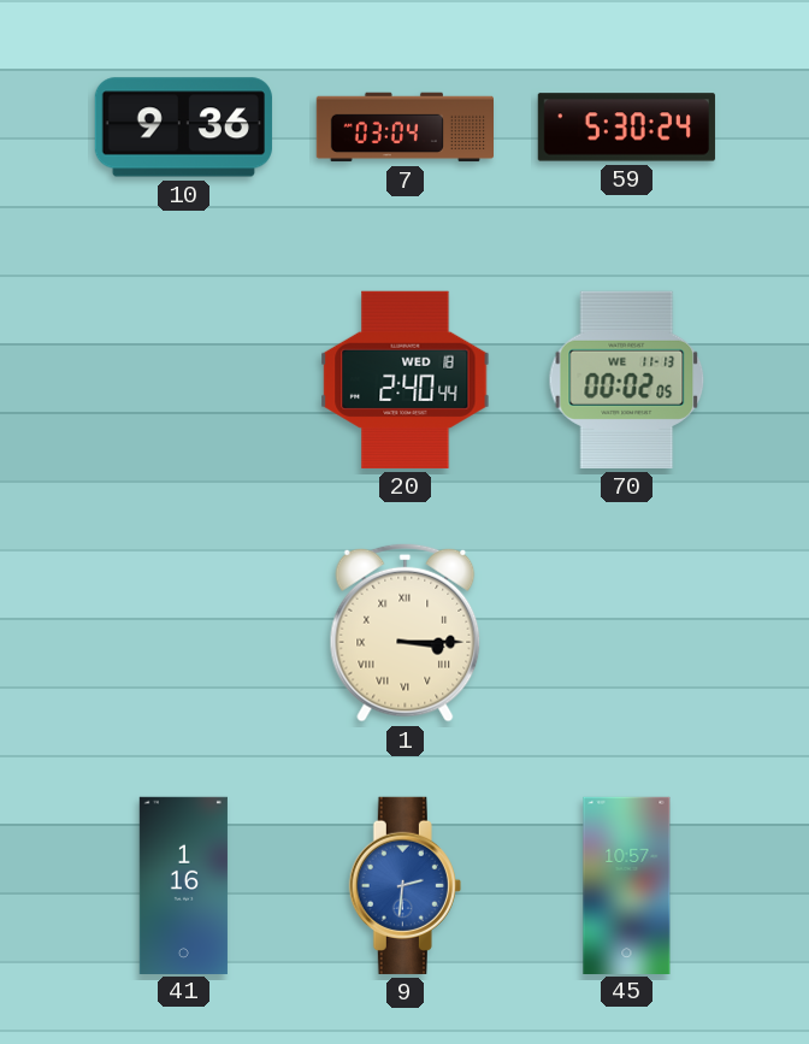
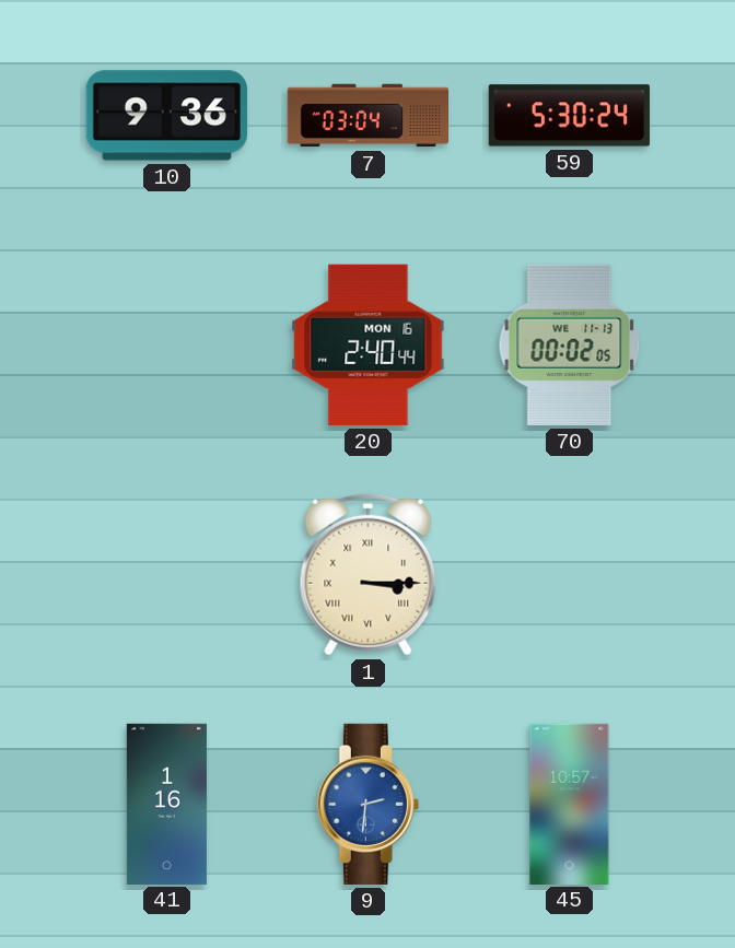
20 date: WED 18 -> MON 16 (369, 344)
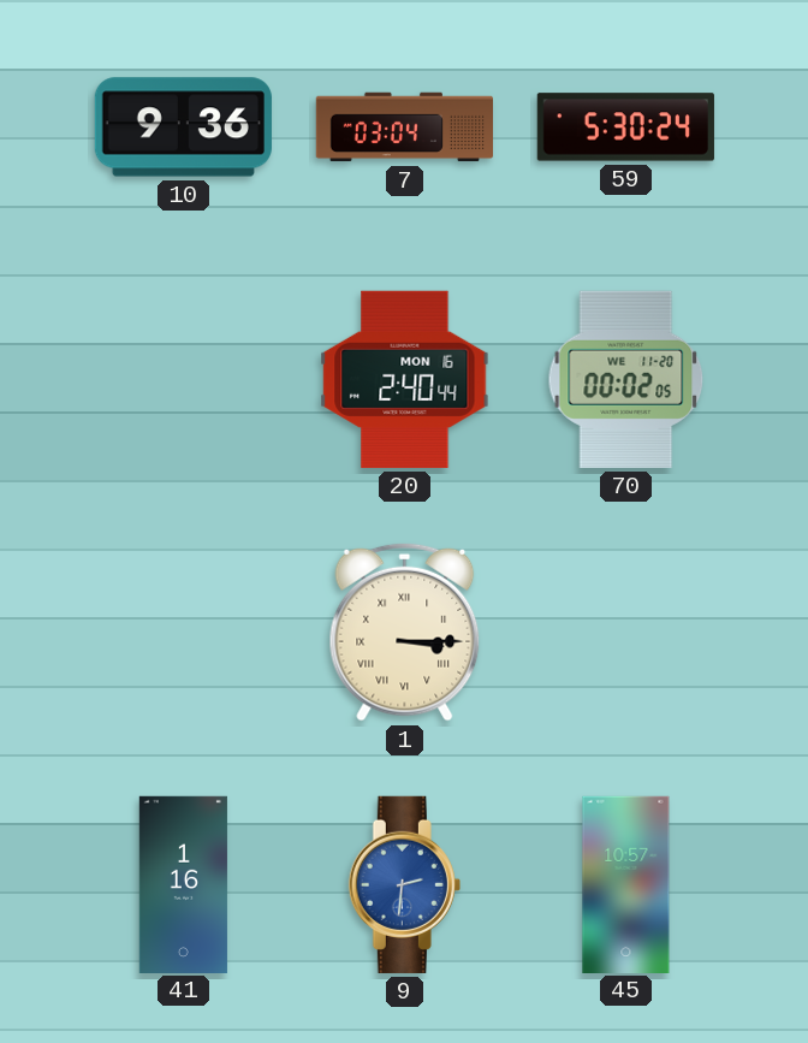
70 date: WE 11-13 -> WE 11-20 (626, 379)
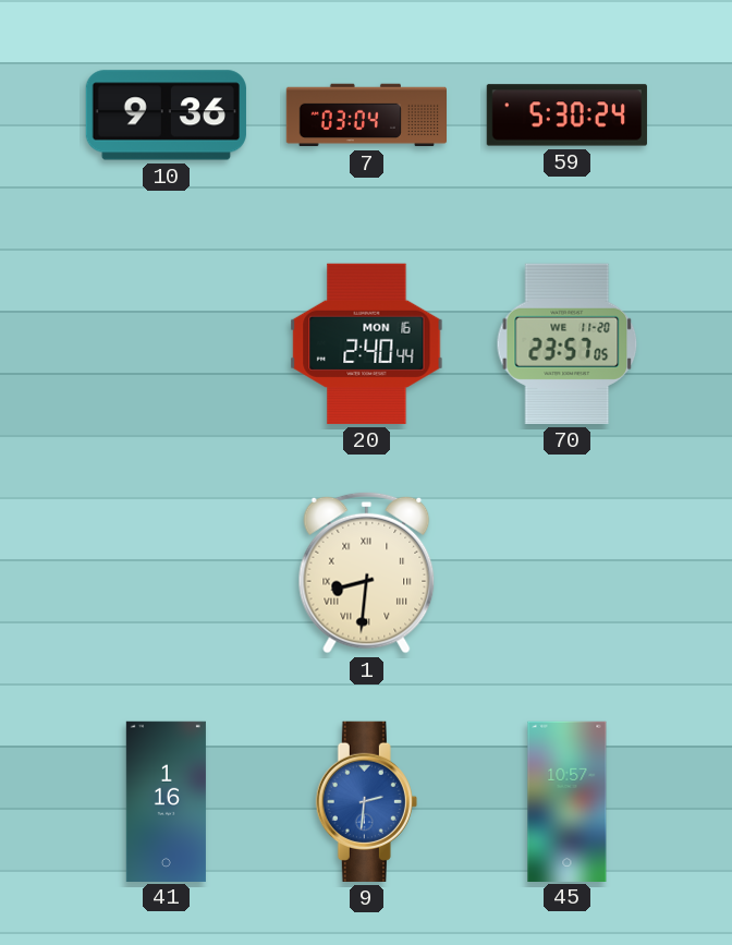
70: 00:02 -> 23:57 (568, 343)
1: 3:15 -> 8:31 (367, 572)
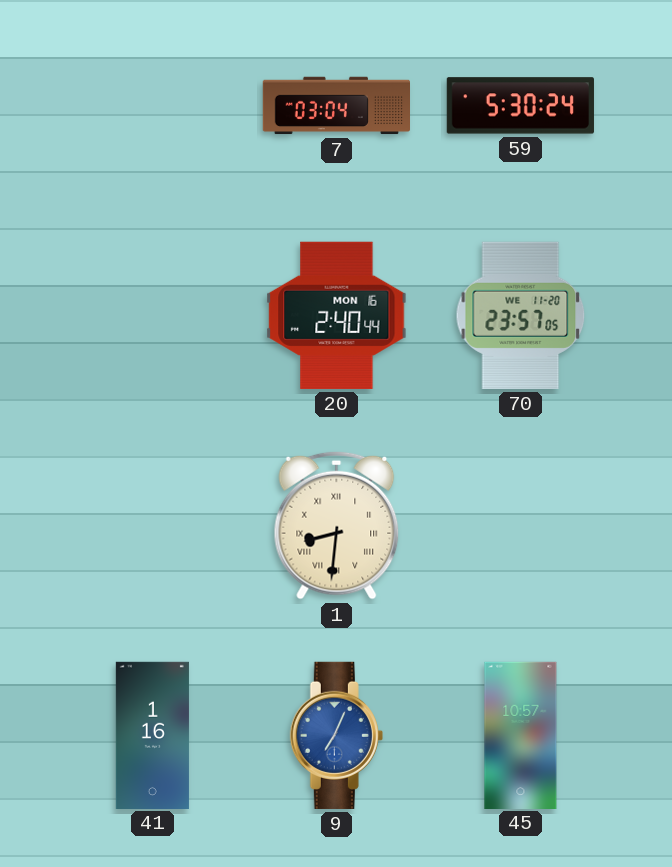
10: 9:36 -> none (166, 116)
9: 2:31 -> 7:04 (336, 735)
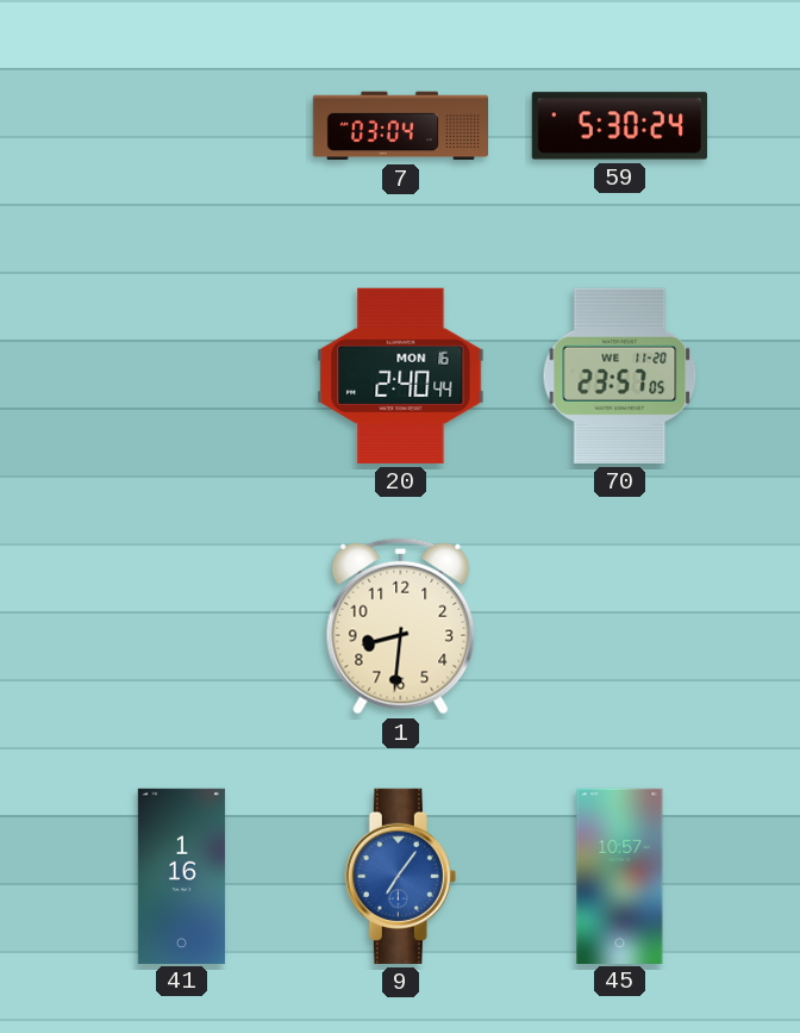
1 numerals: Roman -> Arabic (401, 626)
9: 7:04 -> 7:06 (400, 876)
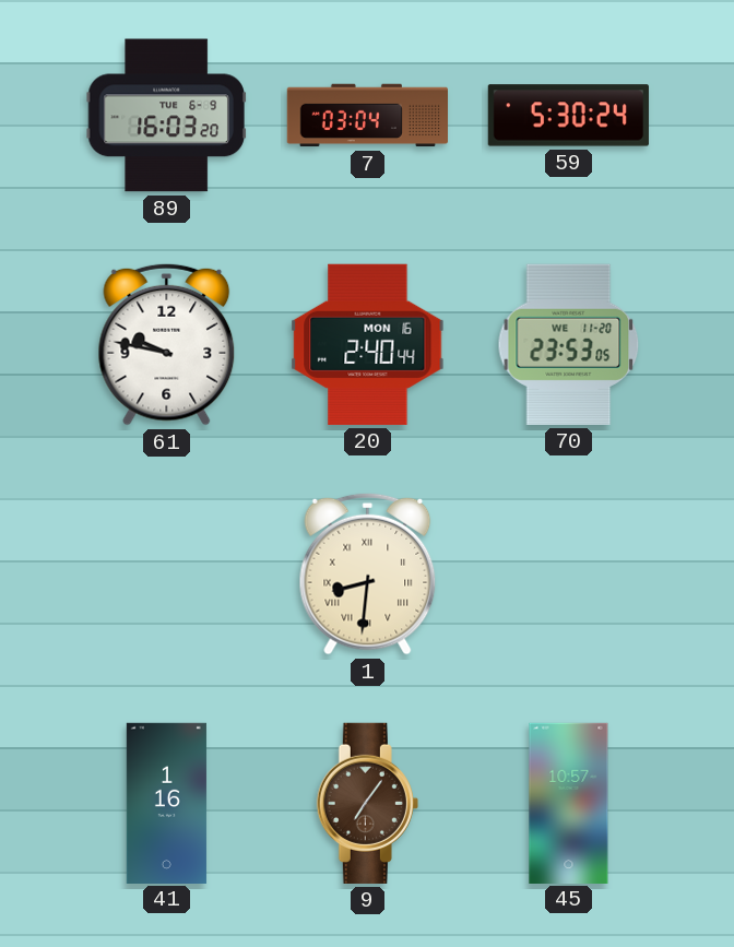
89: none -> 16:03 (166, 116)
61: none -> 9:47 (167, 344)
70: 23:57 -> 23:53 (569, 344)
1 numerals: Arabic -> Roman (368, 573)
9 dial: blue -> brown (367, 803)
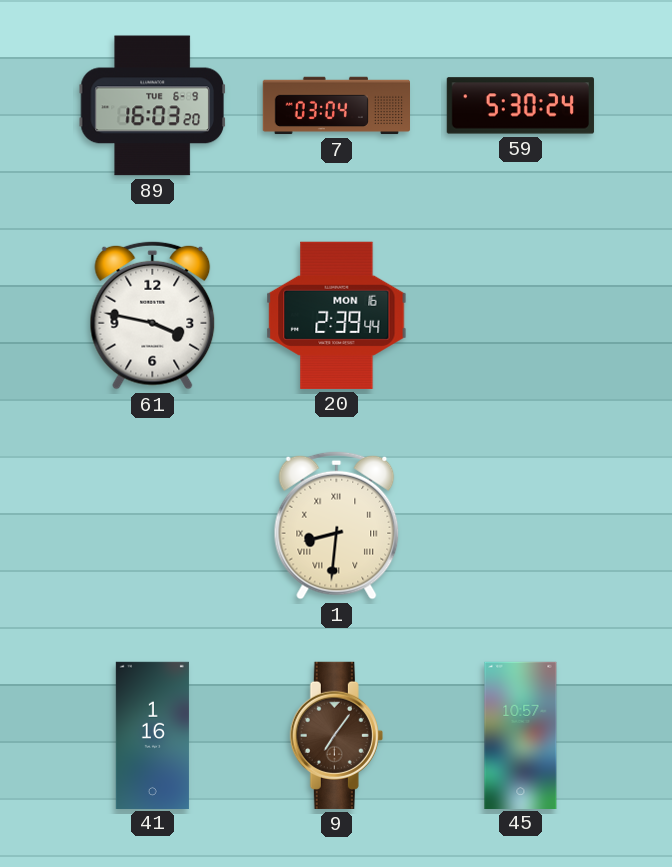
61: 9:47 -> 3:47 (153, 315)
20: 2:40 -> 2:39 (337, 315)
70: 23:53 -> none (569, 344)
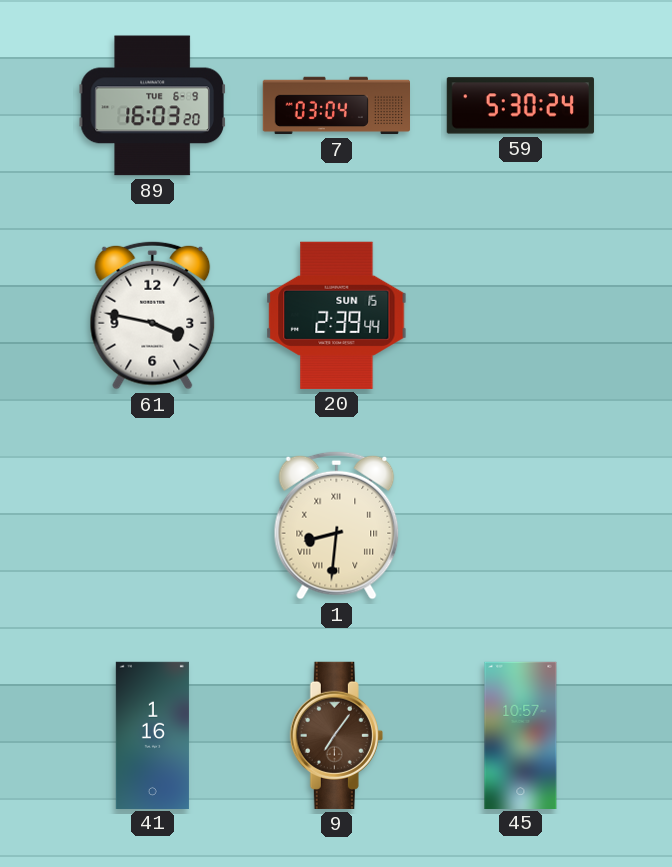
20 date: MON 16 -> SUN 15 (337, 315)
